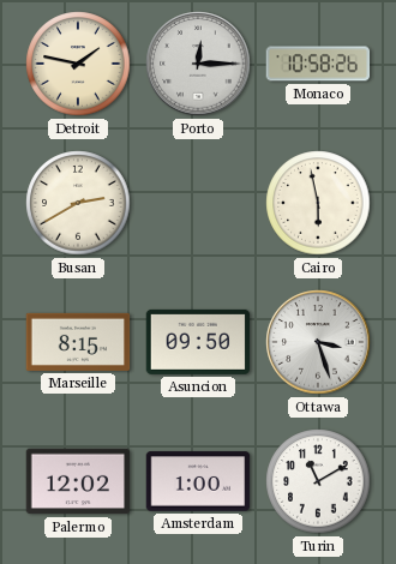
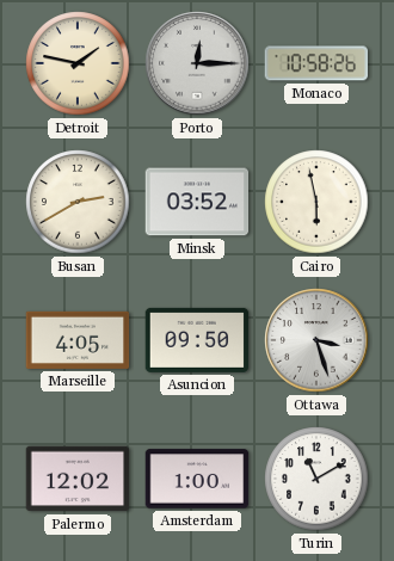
Minsk: none -> 03:52 (197, 202)
Marseille: 8:15 -> 4:05 (78, 340)
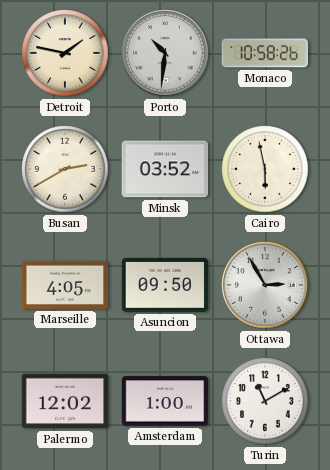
Porto: 12:15 -> 10:31 (165, 53)
Ottawa: 3:27 -> 2:55 (265, 285)
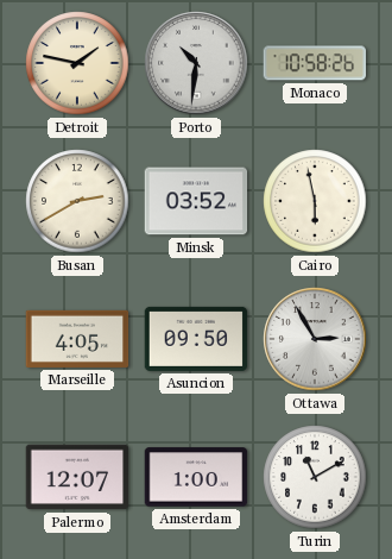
Palermo: 12:02 -> 12:07 (77, 477)
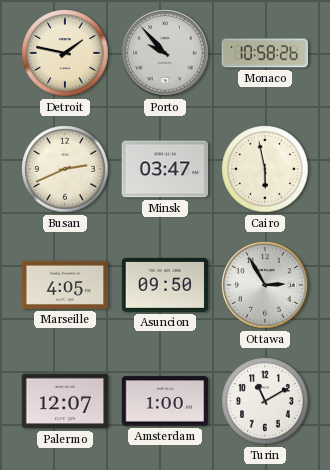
Porto: 10:31 -> 9:53 (165, 53)
Busan: 2:40 -> 2:41 (65, 169)
Minsk: 03:52 -> 03:47 (165, 169)
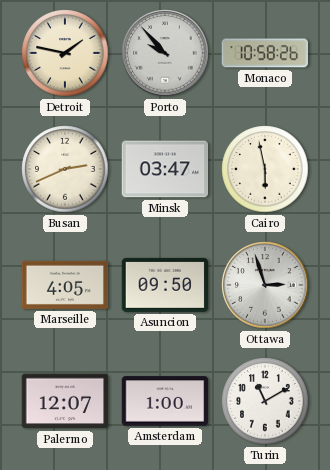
Ottawa: 2:55 -> 2:57 (265, 285)
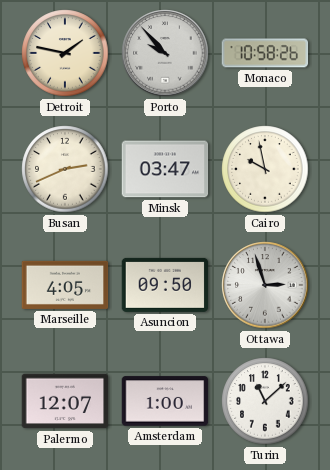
Cairo: 5:58 -> 9:58 (265, 169)
Turin: 11:10 -> 11:08 (265, 401)
